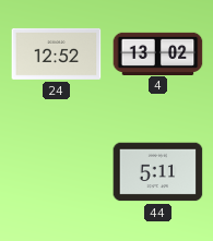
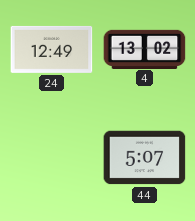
24: 12:52 -> 12:49 (52, 49)
44: 5:11 -> 5:07 (145, 158)
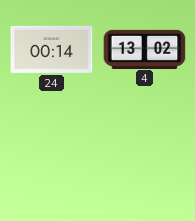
24: 12:49 -> 00:14 (52, 49)
44: 5:07 -> none (145, 158)
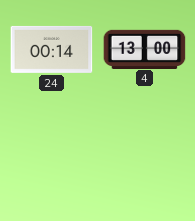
4: 13:02 -> 13:00 (145, 49)
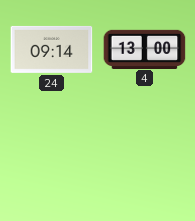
24: 00:14 -> 09:14 (52, 49)
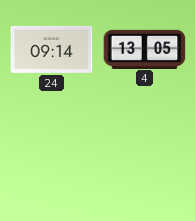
4: 13:00 -> 13:05 (145, 49)
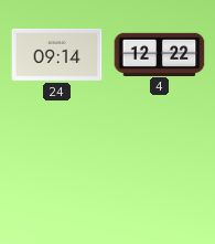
4: 13:05 -> 12:22 (160, 54)
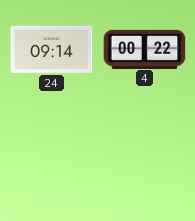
4: 12:22 -> 00:22 (145, 49)
